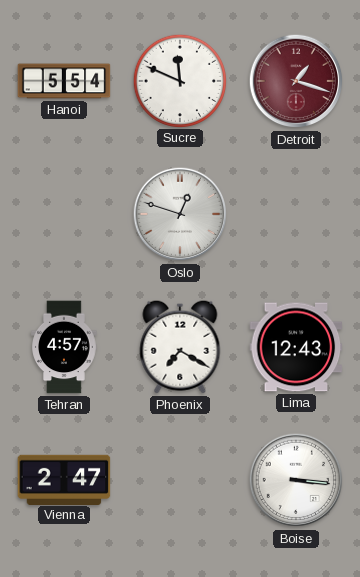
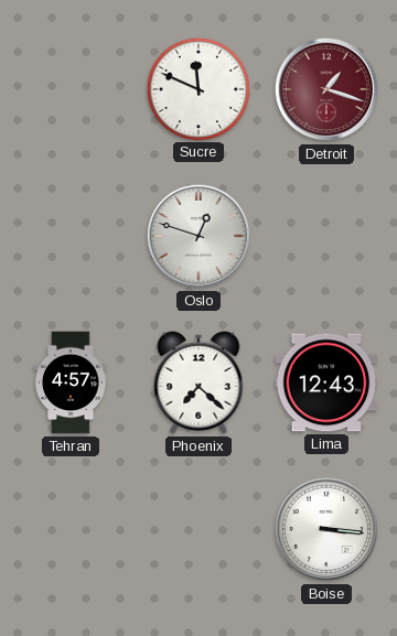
Hanoi: 5:54 -> none (64, 81)
Phoenix: 7:20 -> 7:22 (198, 382)
Vienna: 2:47 -> none (64, 479)
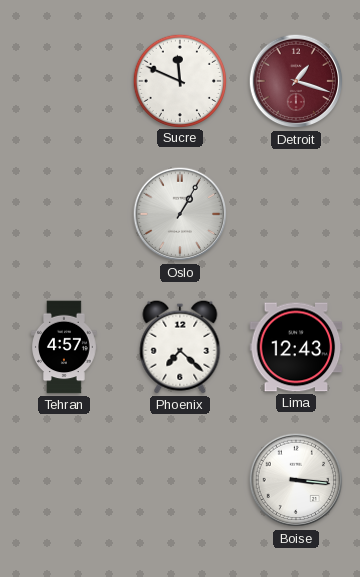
Oslo: 12:48 -> 1:05 (180, 214)
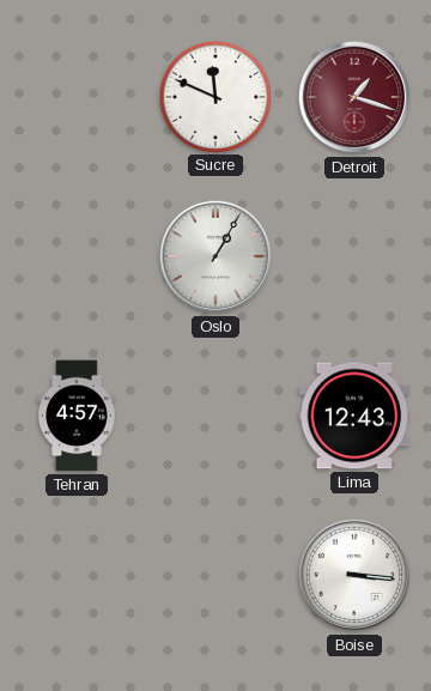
Phoenix: 7:22 -> none (180, 347)
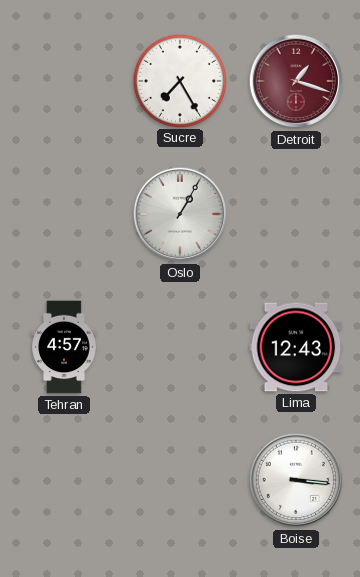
Sucre: 11:49 -> 7:25 (179, 80)
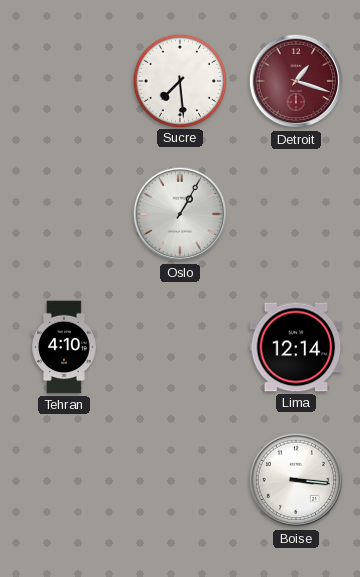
Sucre: 7:25 -> 7:29 (179, 80)
Tehran: 4:57 -> 4:10 (64, 347)
Lima: 12:43 -> 12:14 (296, 347)
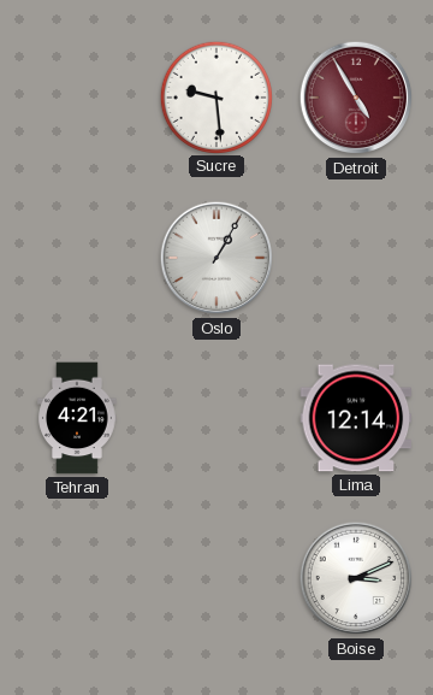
Sucre: 7:29 -> 9:29 (215, 96)
Detroit: 1:18 -> 4:55 (356, 98)
Tehran: 4:10 -> 4:21 (77, 418)
Boise: 3:16 -> 3:11 (356, 578)
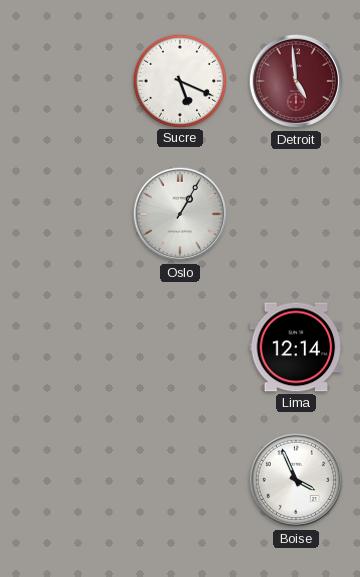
Sucre: 9:29 -> 5:19 (179, 80)
Detroit: 4:55 -> 4:59 (296, 81)
Tehran: 4:21 -> none (77, 418)
Boise: 3:11 -> 3:56 (296, 480)
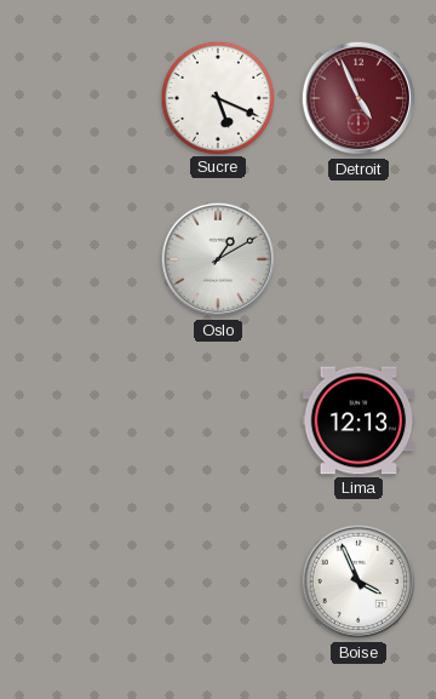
Detroit: 4:59 -> 4:56 (358, 98)
Oslo: 1:05 -> 1:10 (218, 259)
Lima: 12:14 -> 12:13 (358, 420)
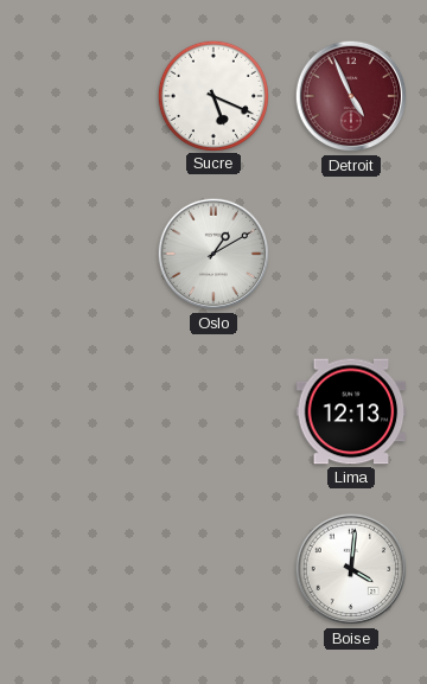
Boise: 3:56 -> 4:01 (351, 569)
